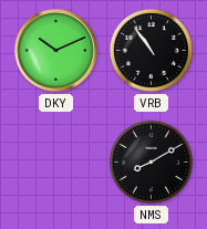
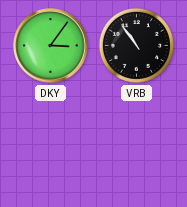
DKY: 10:11 -> 3:06 (51, 46)
NMS: 8:10 -> none (151, 162)
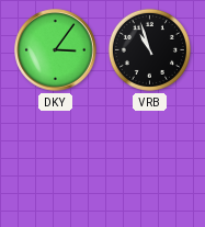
VRB: 10:54 -> 10:57 (149, 49)
